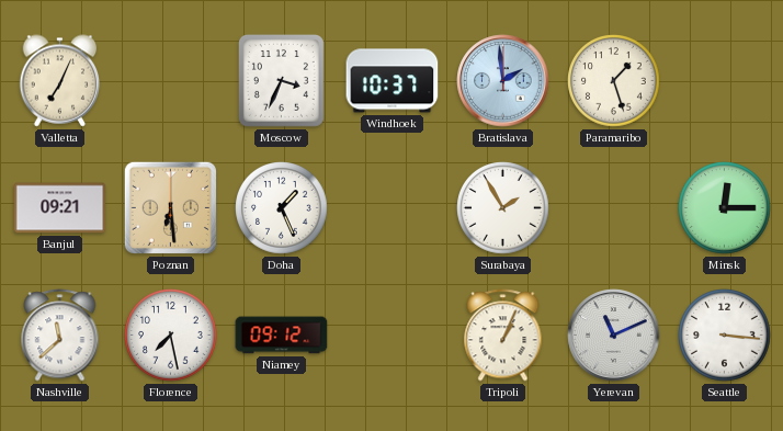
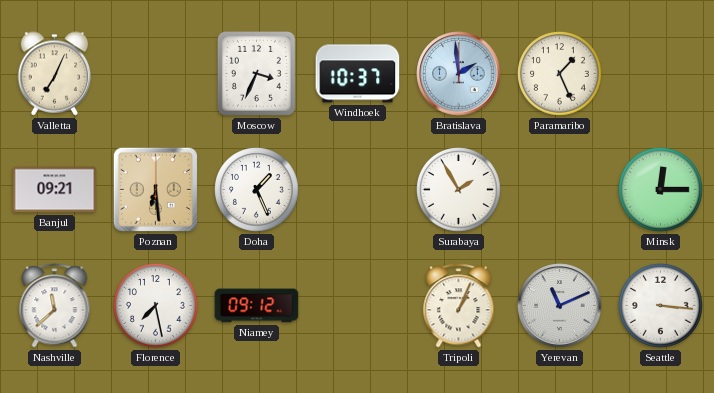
Paramaribo: 1:27 -> 1:26 (560, 74)
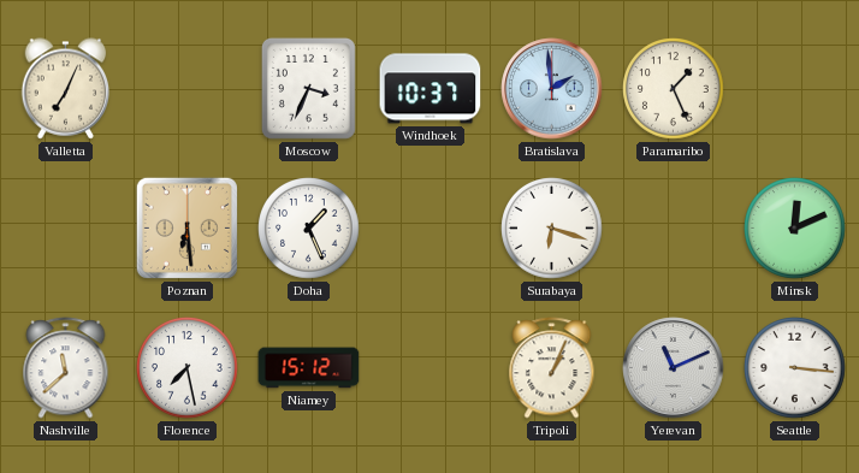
Banjul: 09:21 -> none (55, 190)
Surabaya: 1:55 -> 6:18 (552, 229)
Minsk: 12:15 -> 12:11 (795, 229)
Niamey: 09:12 -> 15:12 (309, 368)
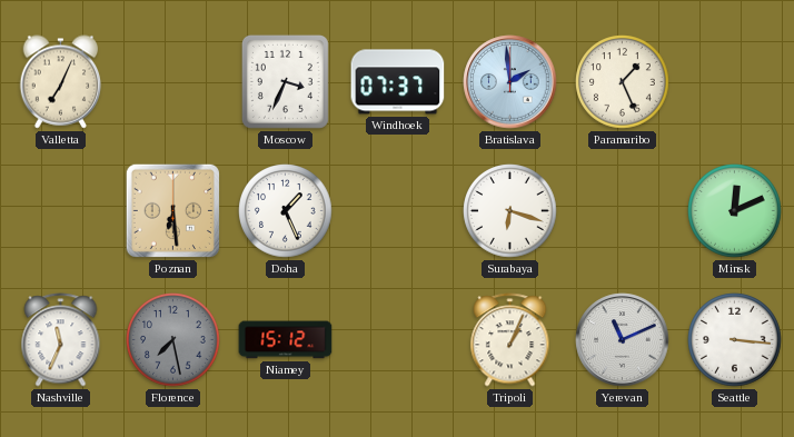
Windhoek: 10:37 -> 07:37 (398, 82)
Nashville: 11:38 -> 11:34 (61, 340)
Florence dial: white -> grey (173, 340)
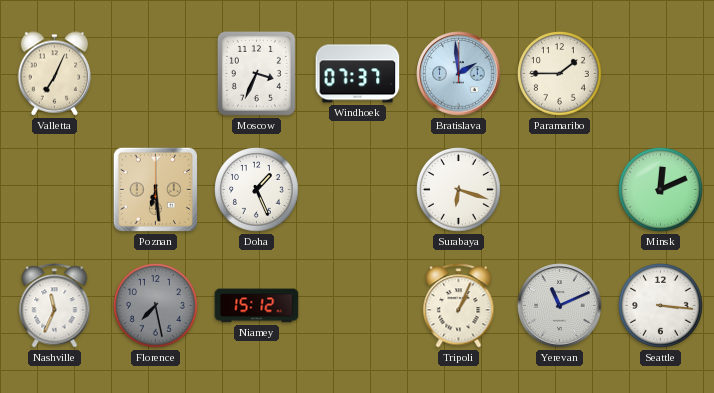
Paramaribo: 1:26 -> 1:45 (560, 74)
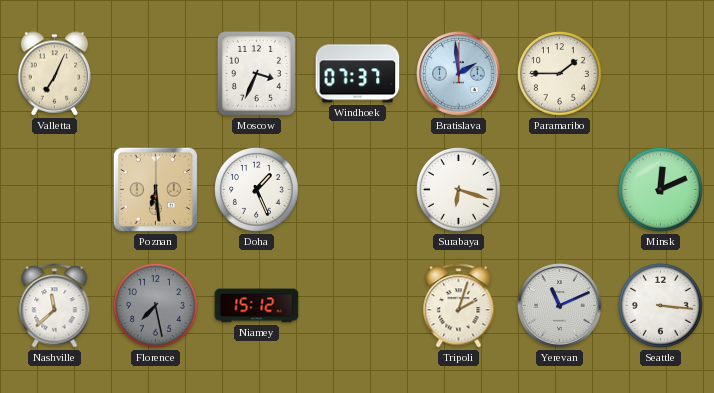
Nashville: 11:34 -> 11:38 (55, 306)
Tripoli: 1:04 -> 2:03 (459, 306)
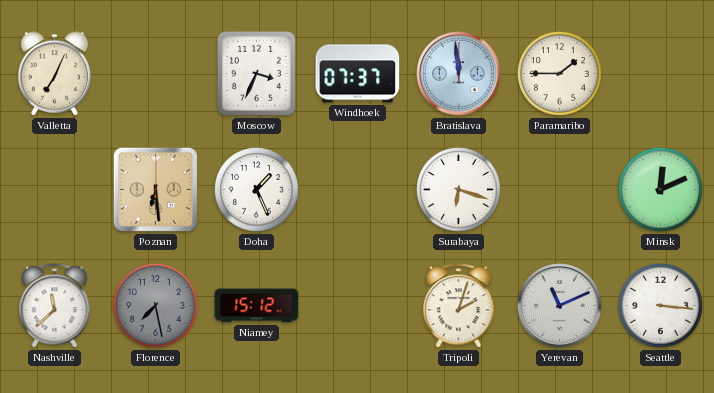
Bratislava: 1:59 -> 11:59 (459, 74)
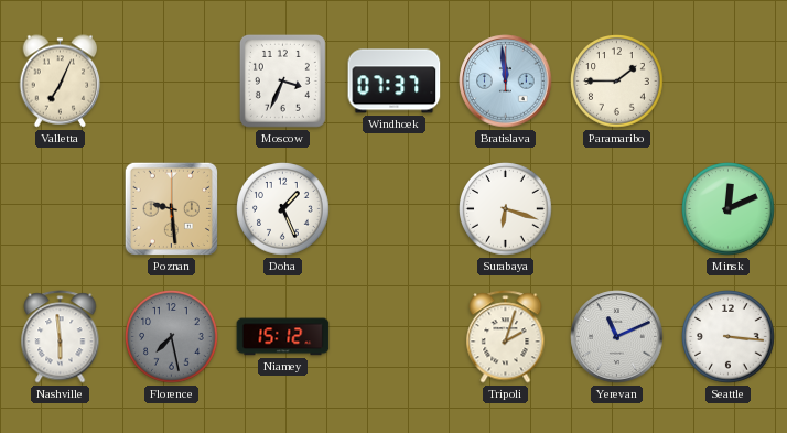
Poznan: 6:29 -> 9:29 (171, 208)
Nashville: 11:38 -> 5:59 (61, 337)
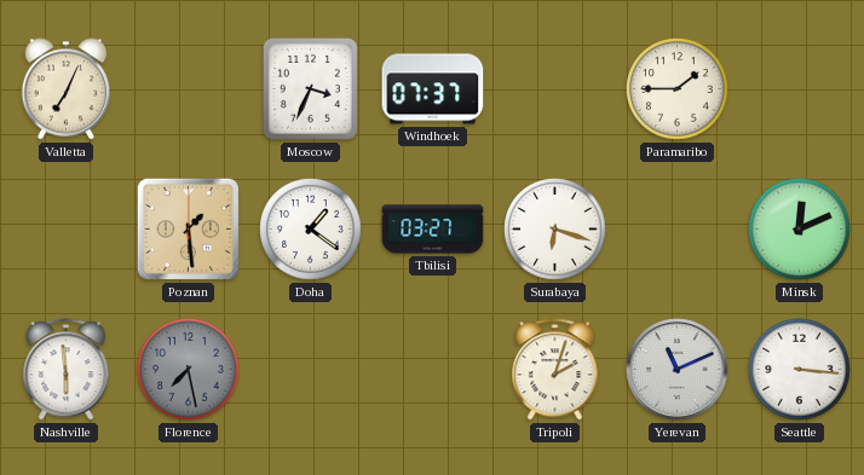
Bratislava: 11:59 -> none (506, 82)
Poznan: 9:29 -> 1:29 (188, 228)
Doha: 1:26 -> 1:21 (311, 230)
Tbilisi: none -> 03:27 (433, 230)
Niamey: 15:12 -> none (283, 337)
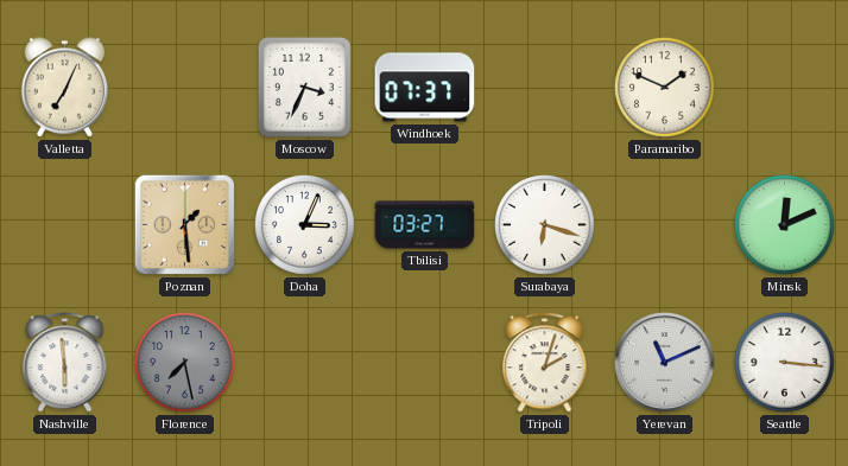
Paramaribo: 1:45 -> 1:49 (665, 88)
Doha: 1:21 -> 3:04 (305, 225)
